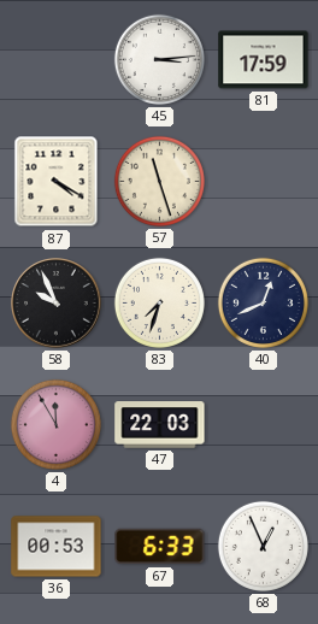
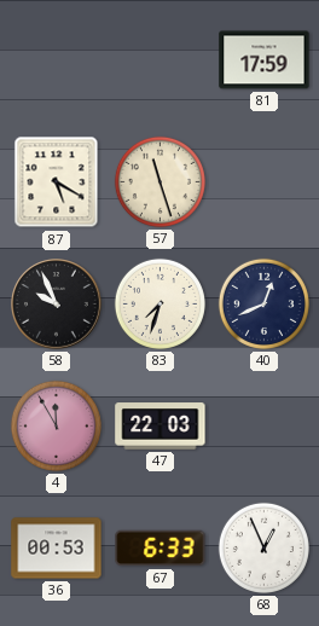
45: 3:14 -> none (159, 59)
87: 4:20 -> 5:20 (57, 182)
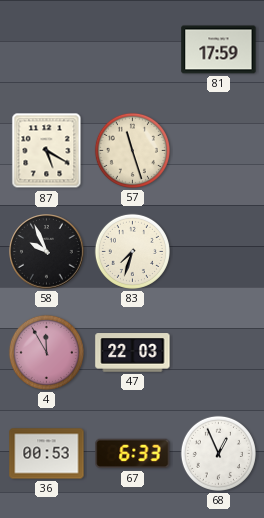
40: 12:41 -> none (263, 303)
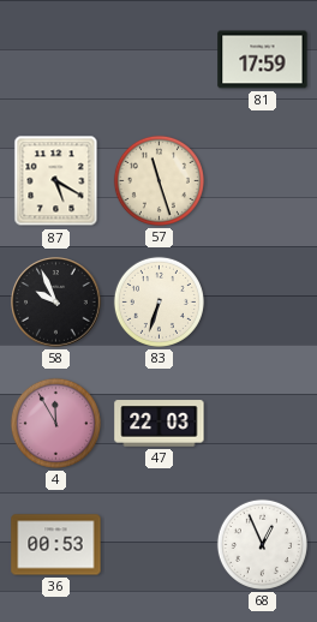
83: 7:33 -> 6:33 (158, 301)
67: 6:33 -> none (133, 454)
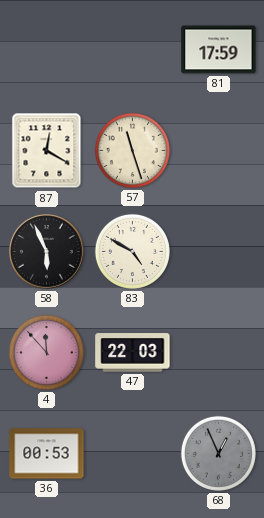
87: 5:20 -> 12:20 (47, 151)
58: 9:56 -> 5:56 (47, 252)
83: 6:33 -> 4:50 (132, 251)
4: 11:55 -> 11:53 (46, 352)
68 dial: white -> grey (218, 453)
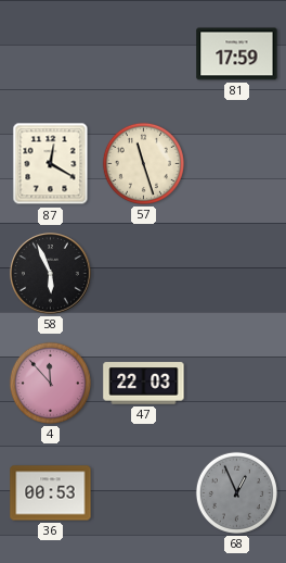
83: 4:50 -> none (132, 251)
